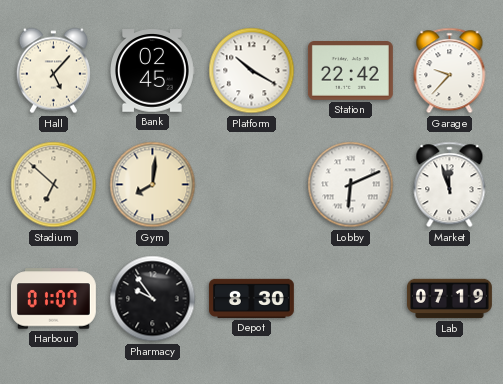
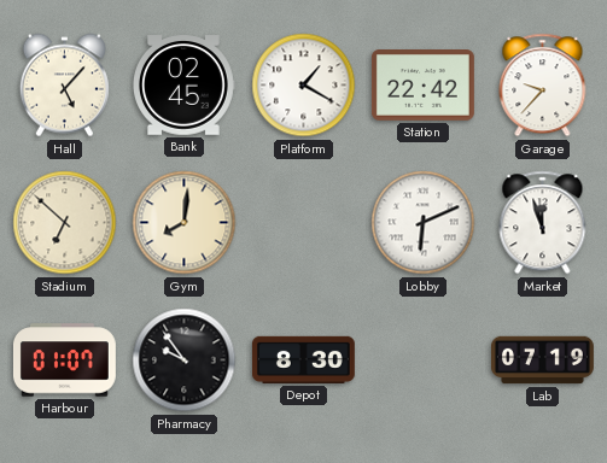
Platform: 10:20 -> 1:20 (304, 86)
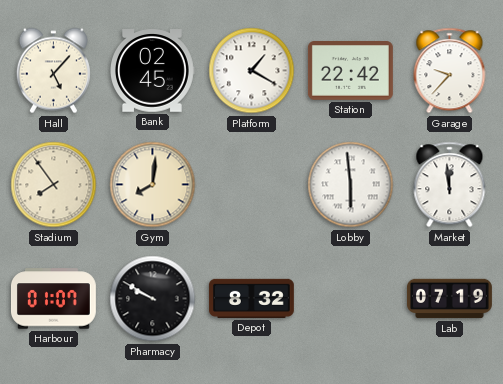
Stadium: 6:52 -> 7:54 (54, 185)
Lobby: 6:11 -> 5:59 (351, 185)
Market: 11:57 -> 11:59 (450, 185)
Pharmacy: 9:54 -> 9:50 (153, 299)
Depot: 8:30 -> 8:32 (251, 298)
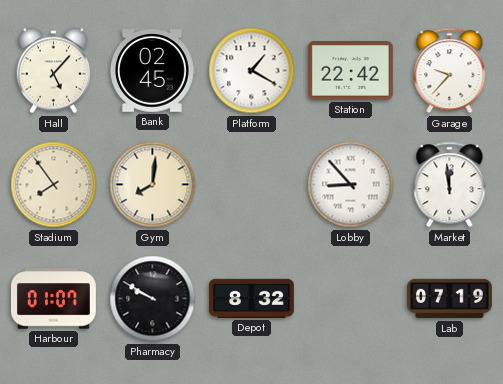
Lobby: 5:59 -> 8:53 (351, 185)
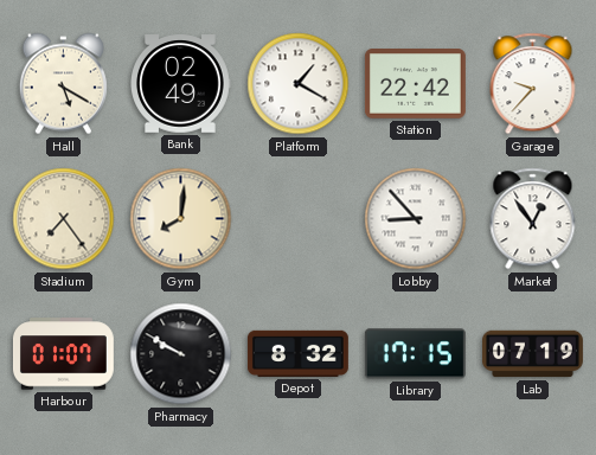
Hall: 5:07 -> 5:20 (63, 84)
Bank: 02:45 -> 02:49 (181, 84)
Stadium: 7:54 -> 7:24 (64, 219)
Market: 11:59 -> 12:54 (533, 219)
Library: none -> 17:15 (415, 354)
